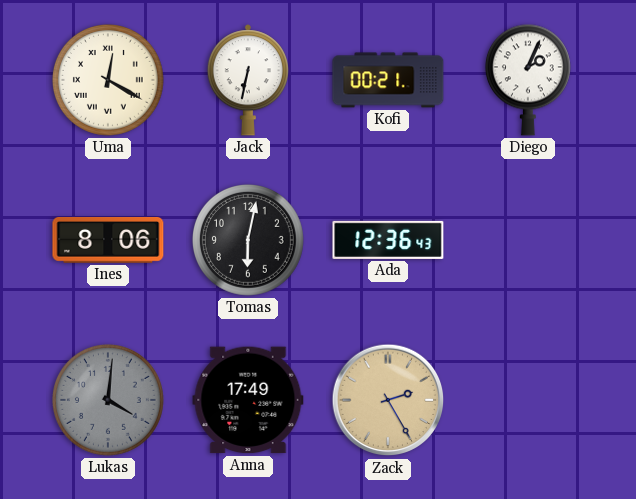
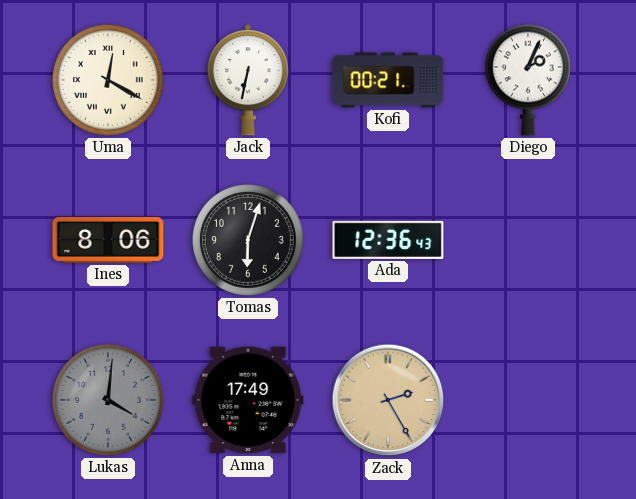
Tomas: 6:02 -> 6:03 (248, 240)
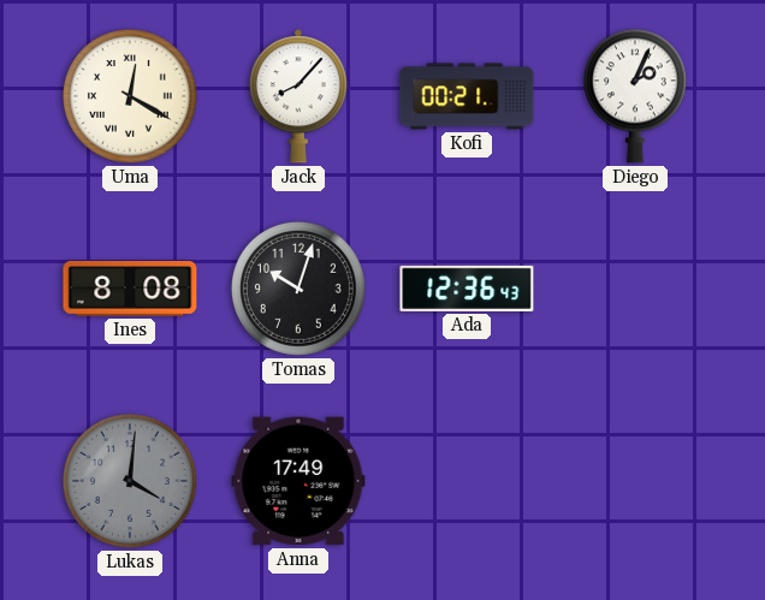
Jack: 6:32 -> 8:07 (298, 96)
Ines: 8:06 -> 8:08 (130, 290)
Tomas: 6:03 -> 10:03 (298, 289)
Zack: 2:25 -> none (388, 400)
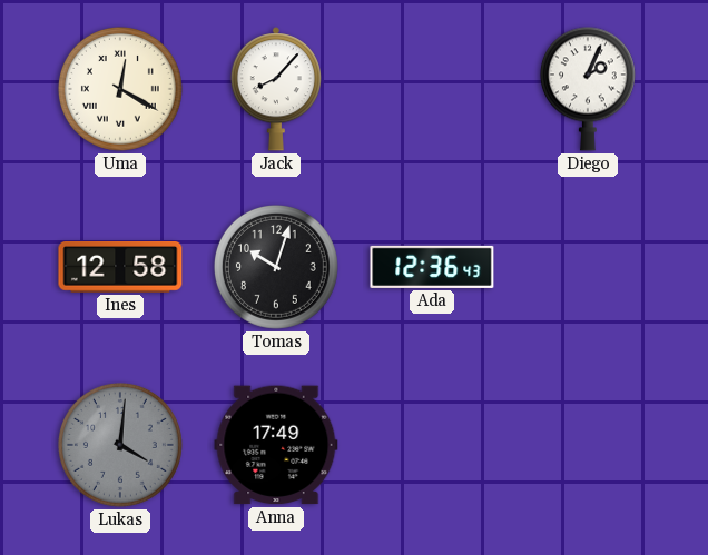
Kofi: 00:21 -> none (467, 96)
Ines: 8:08 -> 12:58 (120, 268)
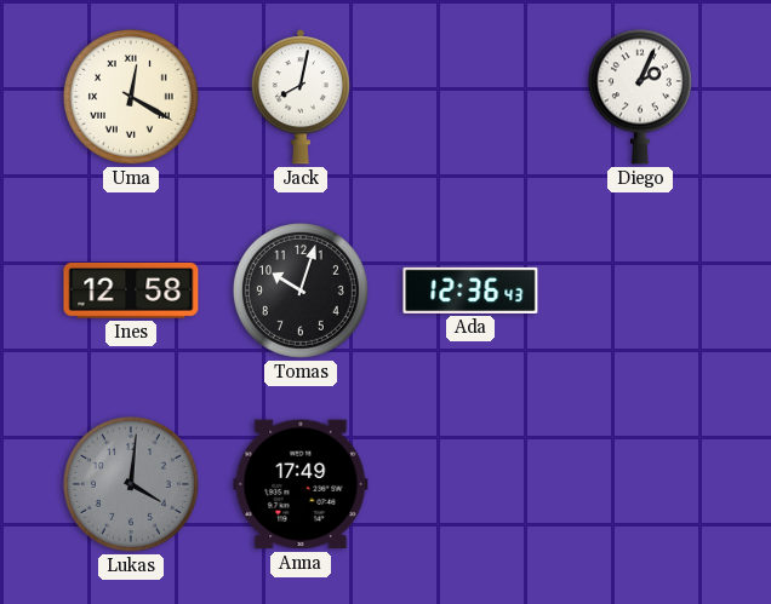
Jack: 8:07 -> 8:02 (301, 97)
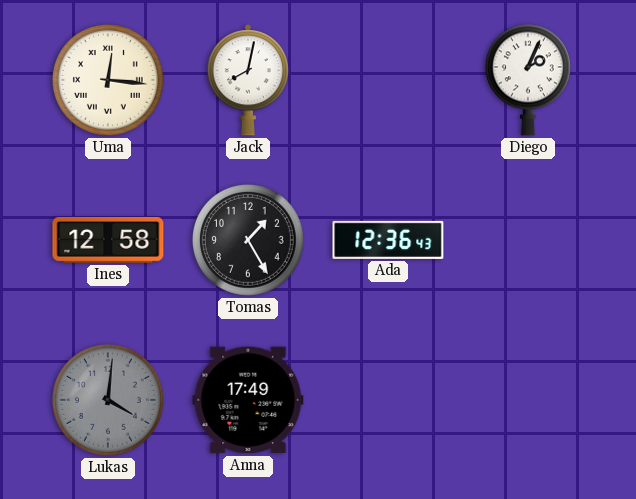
Uma: 12:20 -> 12:16 (108, 80)
Tomas: 10:03 -> 1:25 (248, 240)
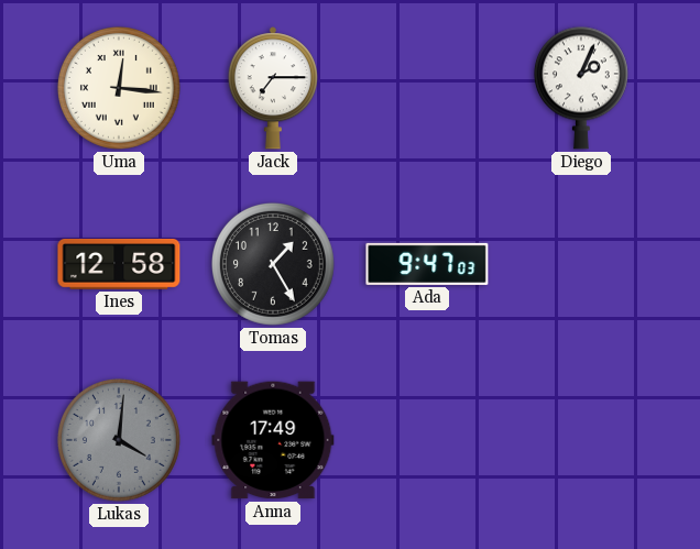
Jack: 8:02 -> 7:15 (273, 88)
Ada: 12:36 -> 9:47 (427, 264)
